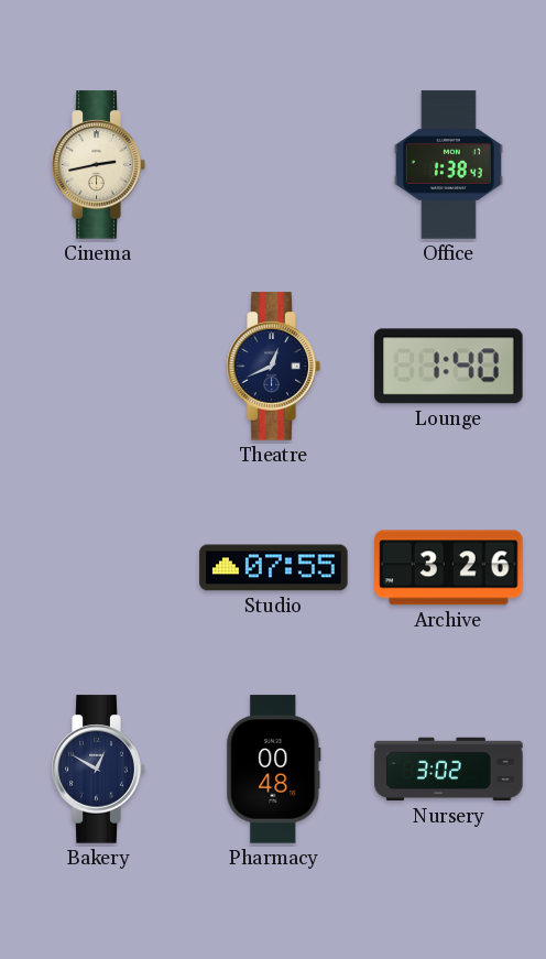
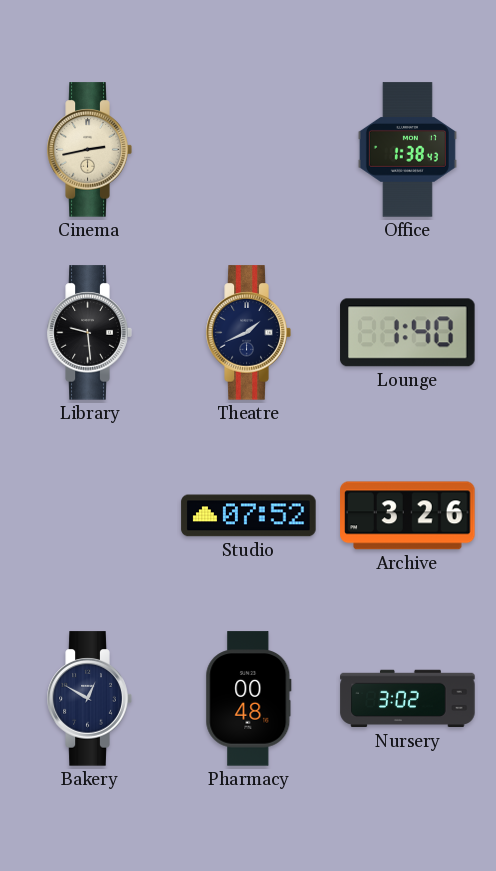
Library: none -> 9:29 (89, 333)
Theatre: 12:41 -> 1:41 (248, 333)
Studio: 07:55 -> 07:52 (249, 516)
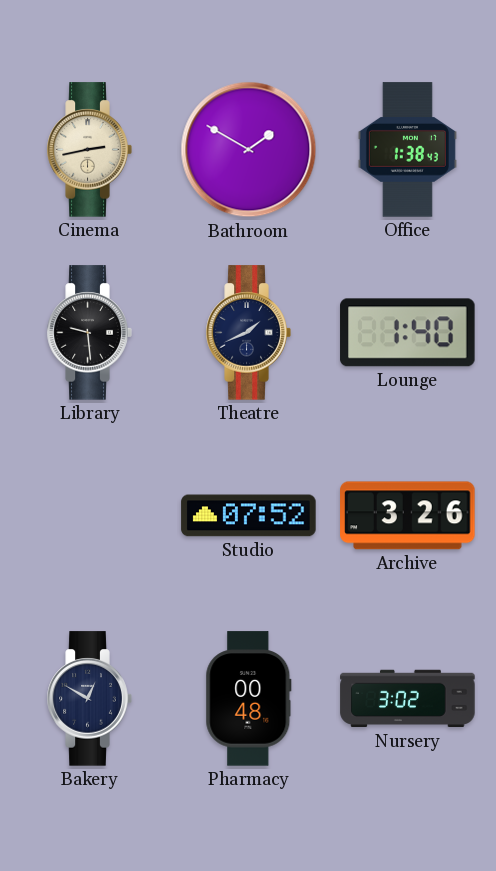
Bathroom: none -> 1:50 (249, 150)
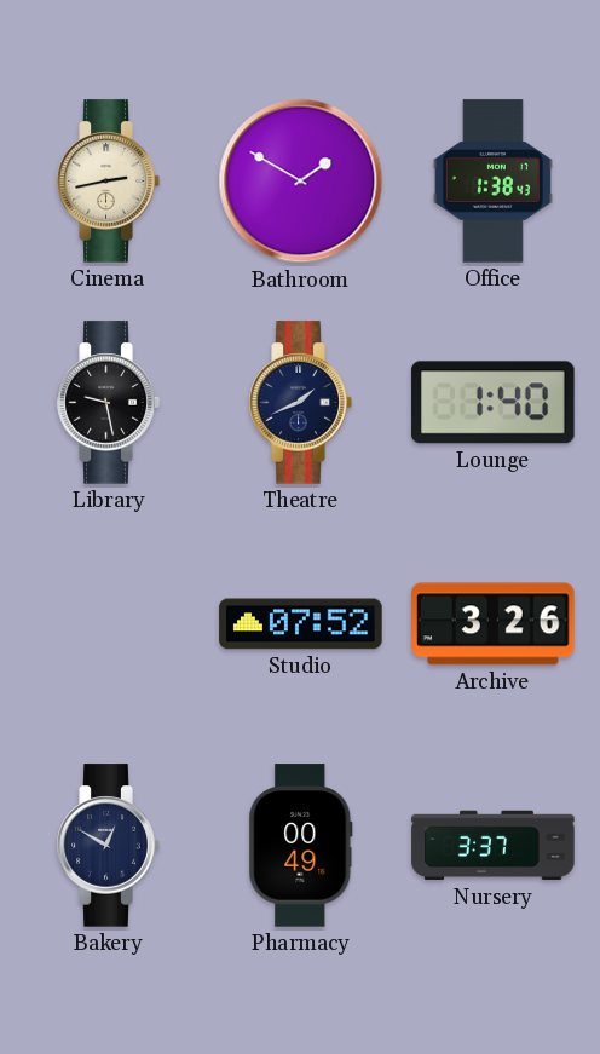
Library: 9:29 -> 9:28 (108, 403)
Pharmacy: 00:48 -> 00:49 (301, 846)
Nursery: 3:02 -> 3:37 (494, 846)
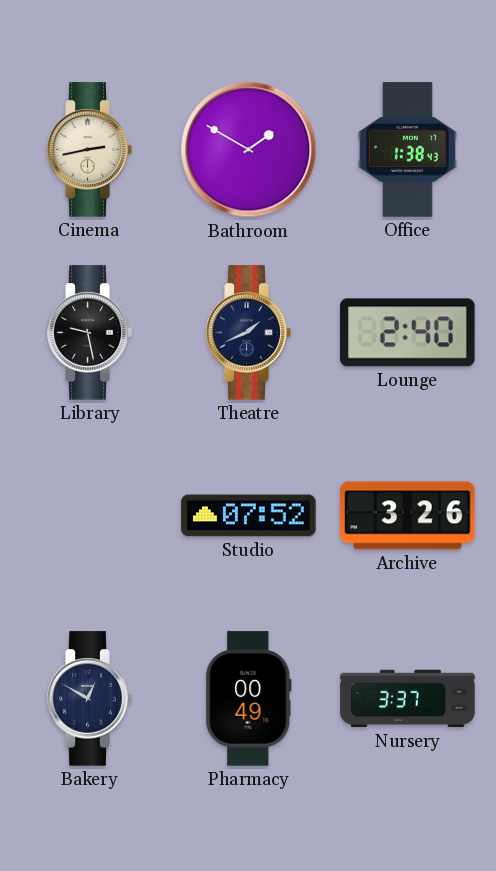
Lounge: 1:40 -> 2:40 (408, 333)
